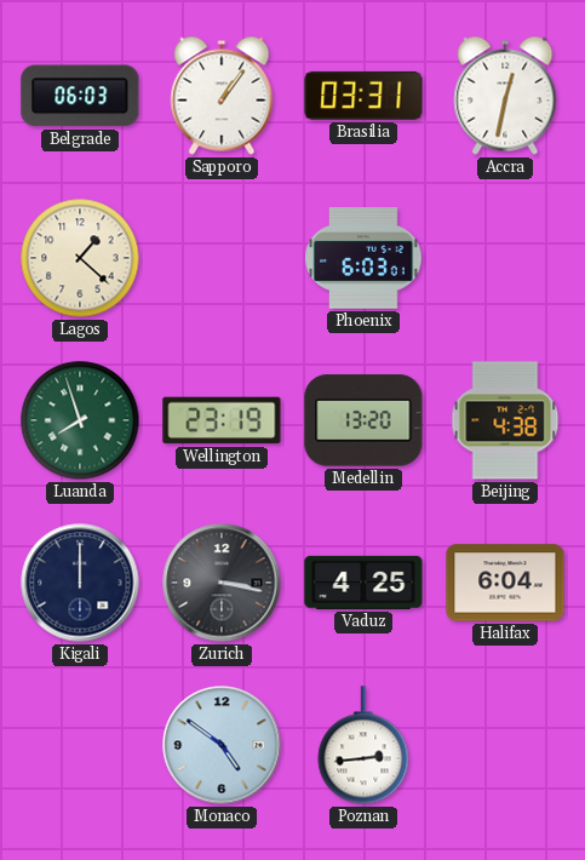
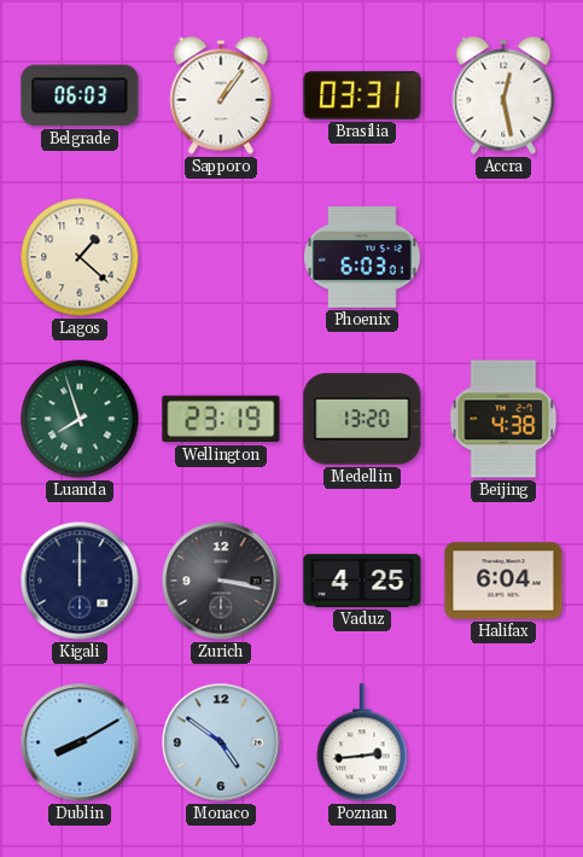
Accra: 12:32 -> 12:28 (503, 95)
Dublin: none -> 8:10 (80, 742)
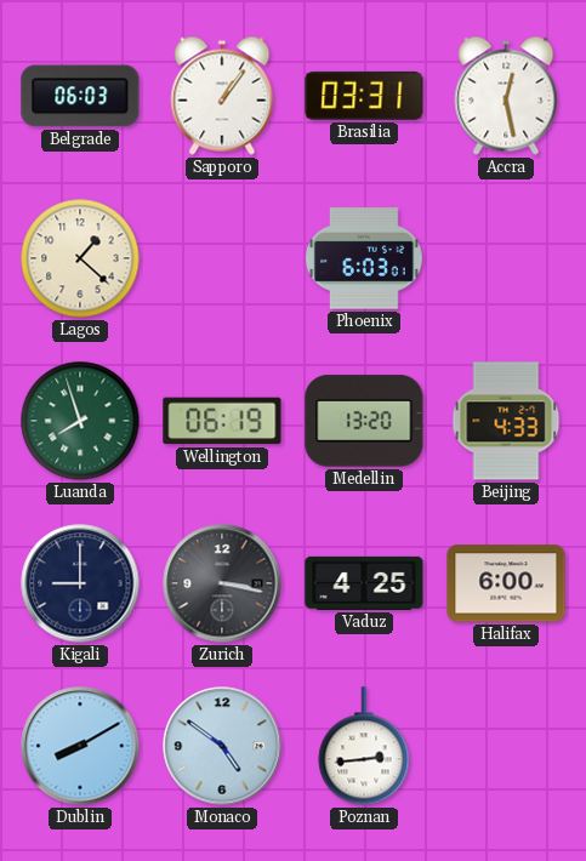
Wellington: 23:19 -> 06:19 (222, 421)
Beijing: 4:38 -> 4:33 (506, 421)
Kigali: 12:00 -> 9:00 (80, 583)
Halifax: 6:04 -> 6:00 (506, 583)
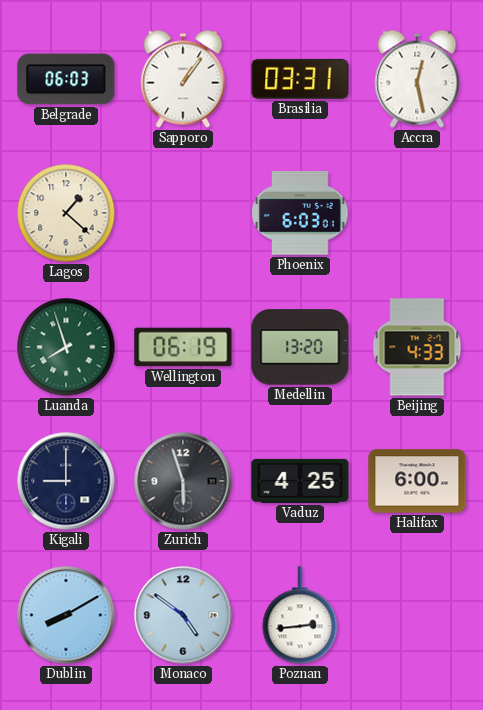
Zurich: 3:17 -> 5:57 (183, 481)
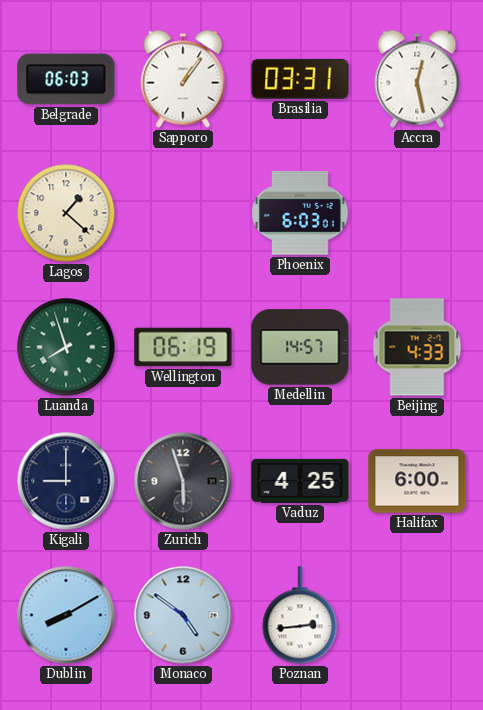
Medellin: 13:20 -> 14:57 (300, 347)
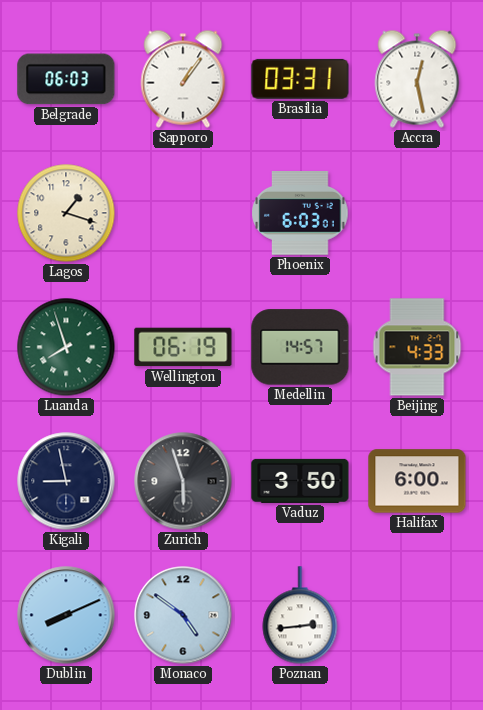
Lagos: 1:22 -> 1:18 (66, 213)
Kigali: 9:00 -> 8:58 (66, 481)
Vaduz: 4:25 -> 3:50 (300, 481)
Dublin: 8:10 -> 8:11 (66, 615)
